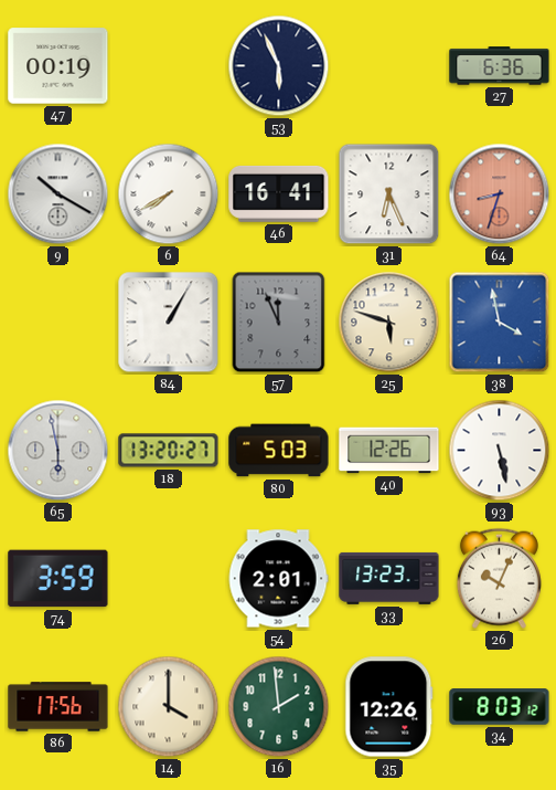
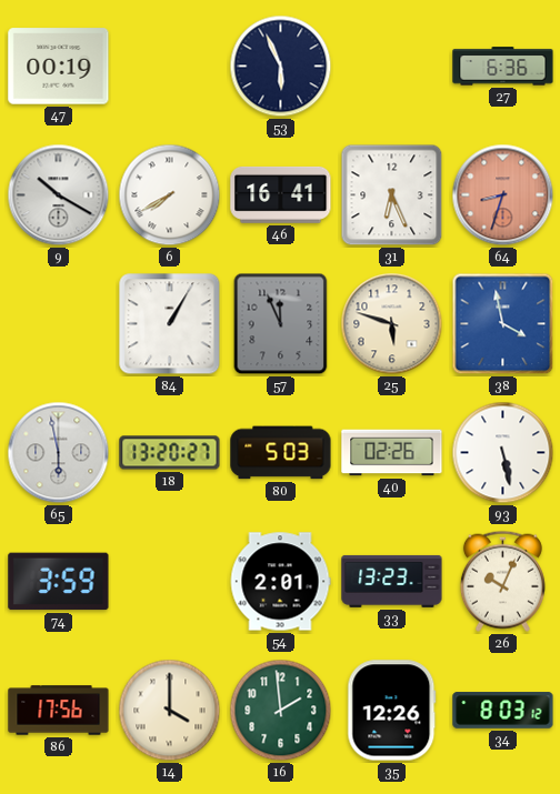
40: 12:26 -> 02:26 (392, 453)
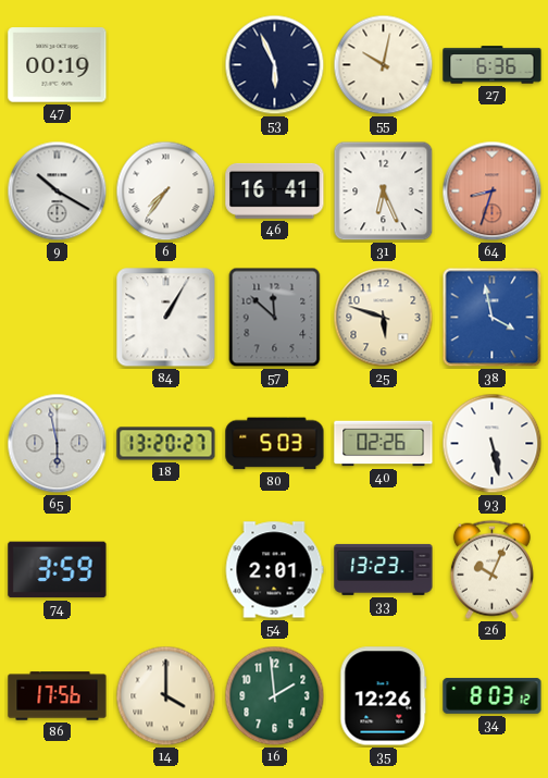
55: none -> 10:02 (384, 65)
6: 7:40 -> 7:36 (166, 192)
57: 11:56 -> 11:52 (275, 318)
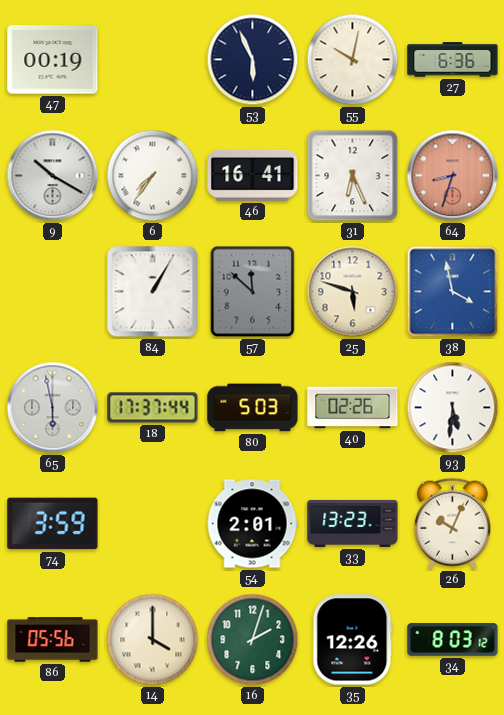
18: 13:20 -> 17:37 (153, 408)
93: 5:28 -> 5:31 (453, 408)
86: 17:56 -> 05:56 (53, 640)
16: 1:59 -> 2:03 (253, 640)
